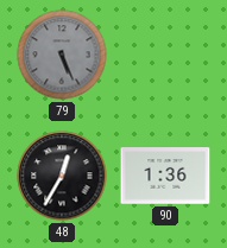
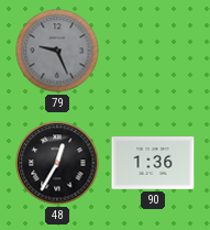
79: 5:26 -> 9:26 (57, 51)
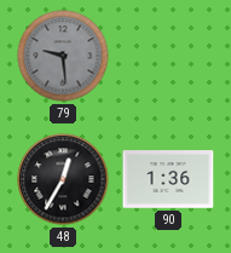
79: 9:26 -> 9:29 (63, 56)
